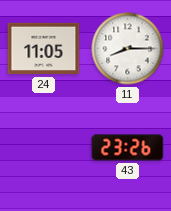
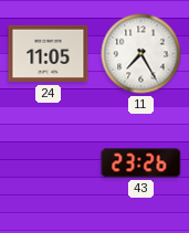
11: 8:15 -> 7:25 (141, 54)
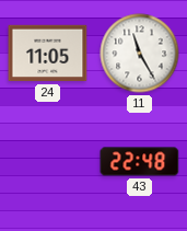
11: 7:25 -> 11:25 (140, 54)
43: 23:26 -> 22:48 (140, 162)
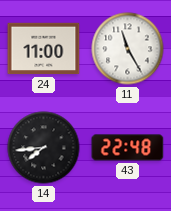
24: 11:05 -> 11:00 (44, 49)
14: none -> 7:44 (44, 148)
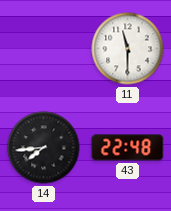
24: 11:00 -> none (44, 49)
11: 11:25 -> 11:30 (128, 49)
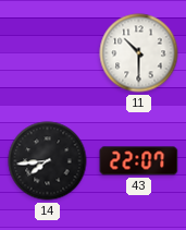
11: 11:30 -> 10:30 (139, 53)
43: 22:48 -> 22:07 (139, 161)
